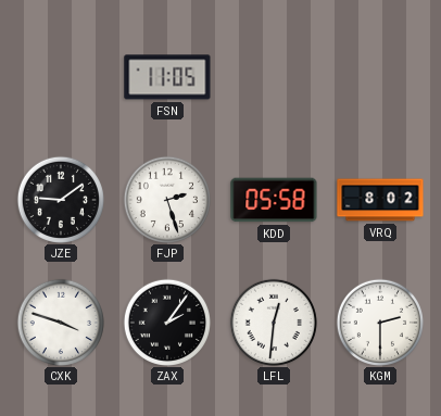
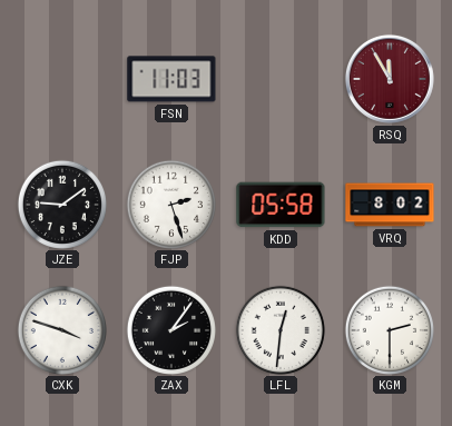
FSN: 11:05 -> 11:03 (171, 79)
RSQ: none -> 11:55 (390, 79)
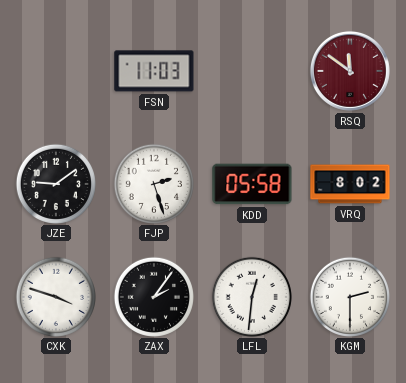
RSQ: 11:55 -> 11:51 (350, 71)
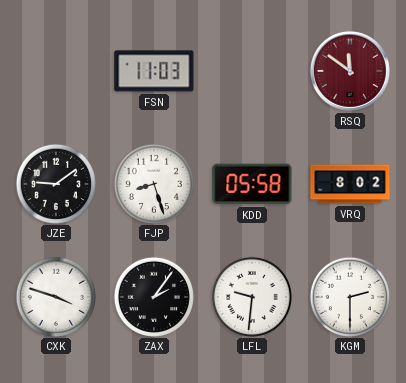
FJP: 2:27 -> 8:27 (153, 183)
LFL: 12:31 -> 9:31 (251, 296)
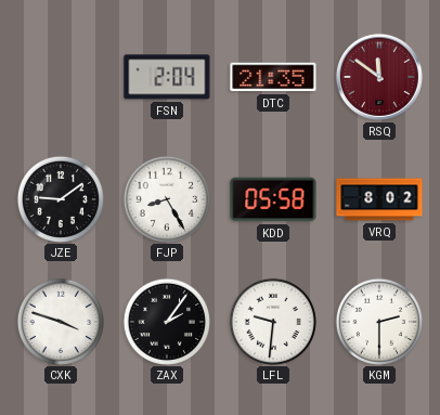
FSN: 11:03 -> 2:04 (167, 77)
DTC: none -> 21:35 (273, 77)
FJP: 8:27 -> 8:25 (166, 198)
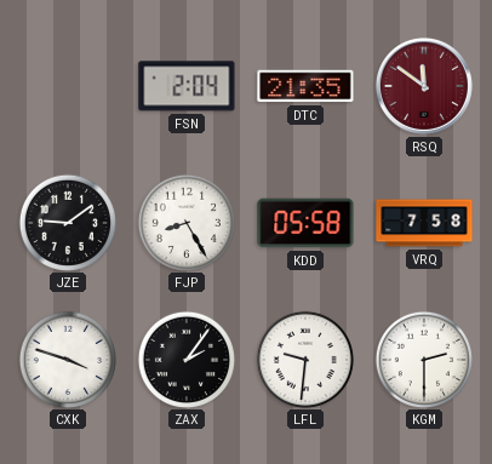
VRQ: 8:02 -> 7:58 (424, 223)
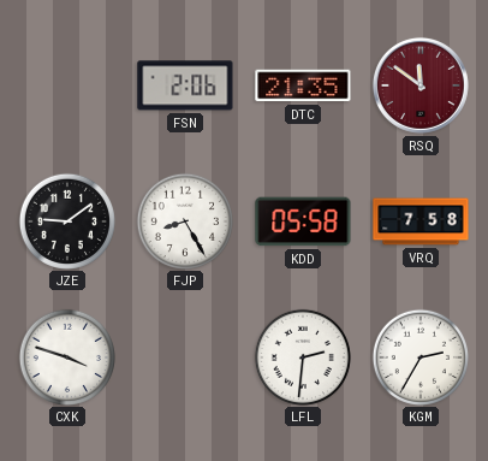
FSN: 2:04 -> 2:06 (185, 85)
ZAX: 2:06 -> none (185, 359)
LFL: 9:31 -> 2:31 (302, 356)
KGM: 2:30 -> 2:35 (419, 356)
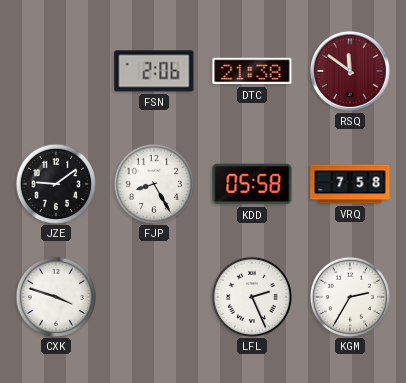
DTC: 21:35 -> 21:38 (252, 71)
LFL: 2:31 -> 2:26 (251, 296)
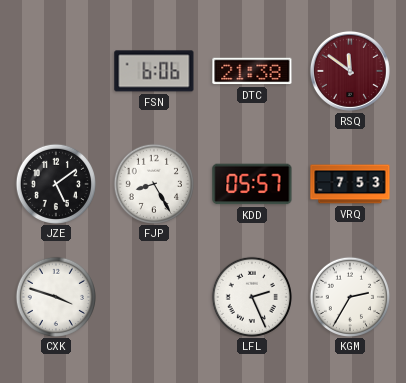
FSN: 2:06 -> 6:06 (154, 71)
JZE: 9:09 -> 5:09 (55, 183)
KDD: 05:58 -> 05:57 (252, 184)
VRQ: 7:58 -> 7:53 (350, 184)
